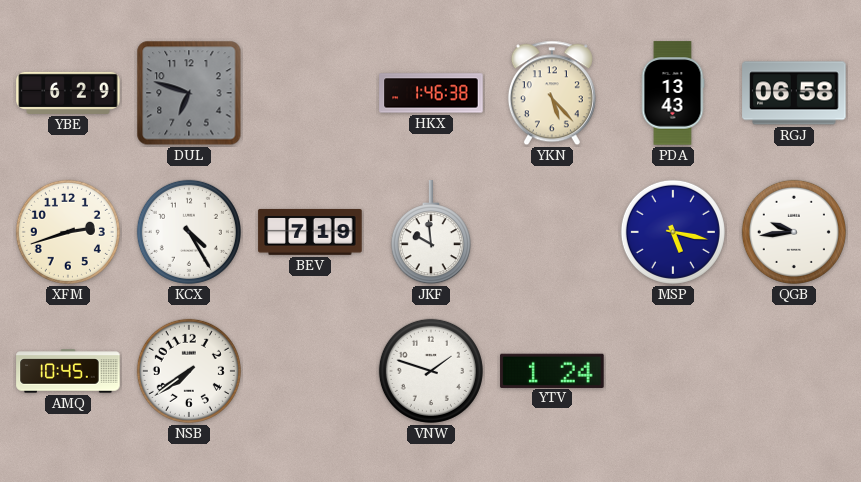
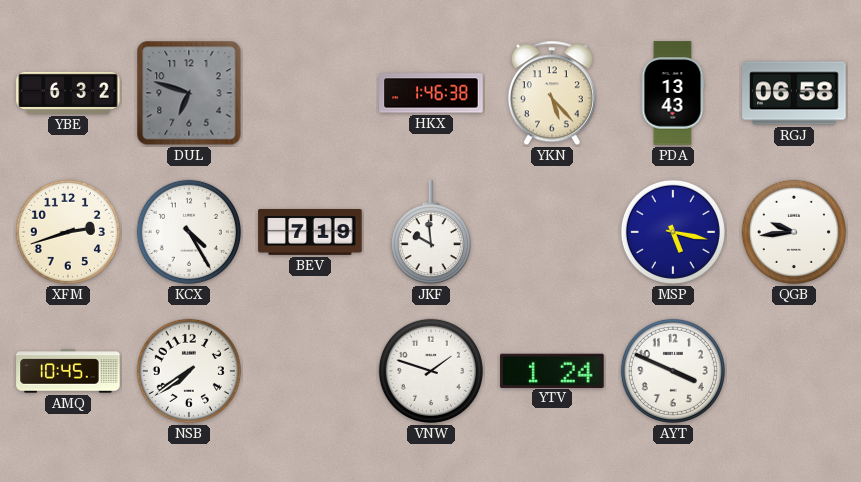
YBE: 6:29 -> 6:32 (68, 93)
AYT: none -> 3:49 (673, 371)
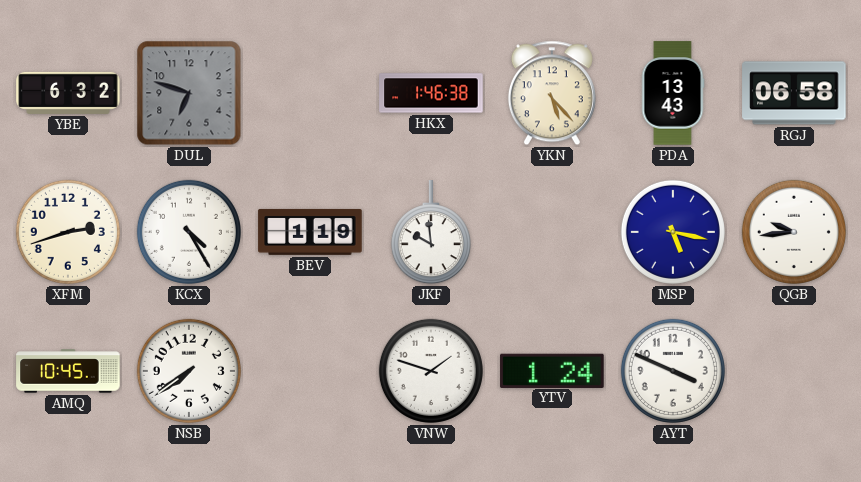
BEV: 7:19 -> 1:19 (310, 232)
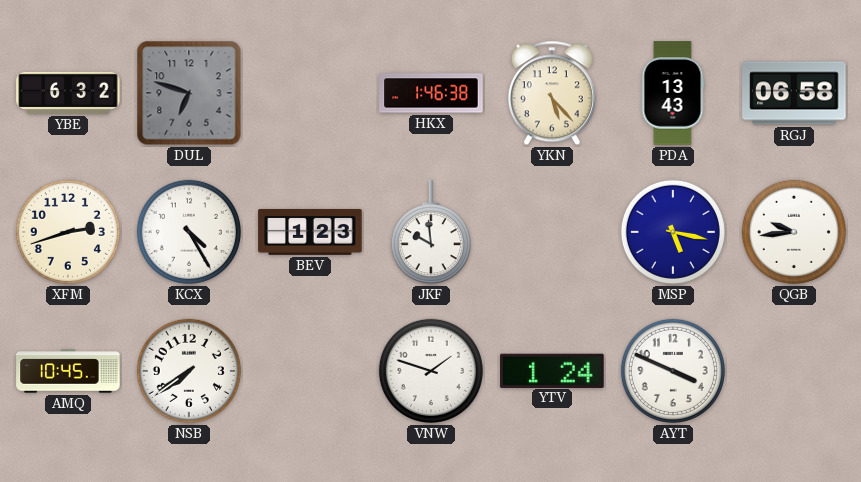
BEV: 1:19 -> 1:23 (310, 232)
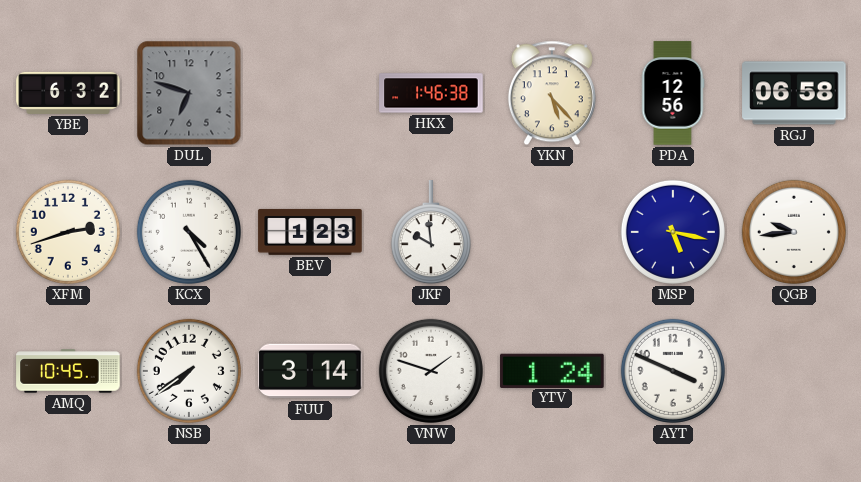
PDA: 13:43 -> 12:56 (673, 93)
FUU: none -> 3:14 (310, 371)
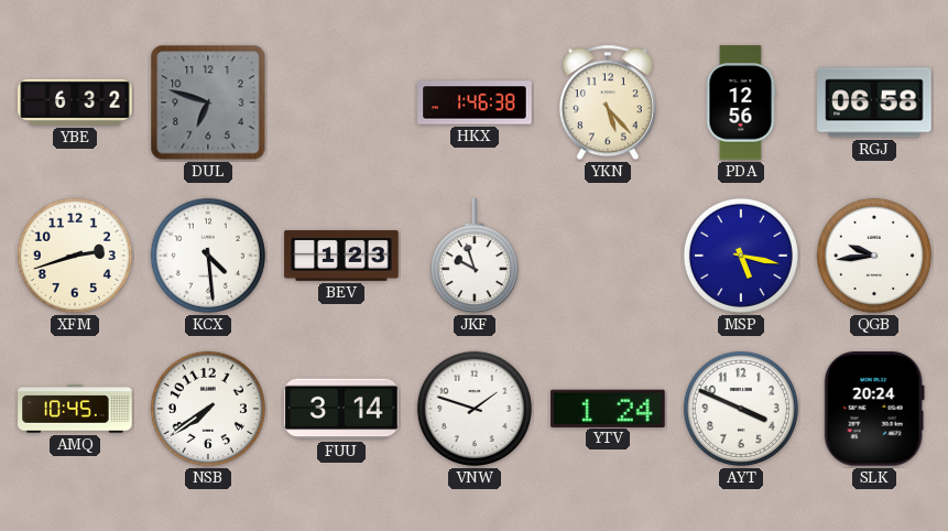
KCX: 4:25 -> 4:29 (208, 256)
JKF: 9:59 -> 9:57 (475, 257)
SLK: none -> 20:24 (874, 409)
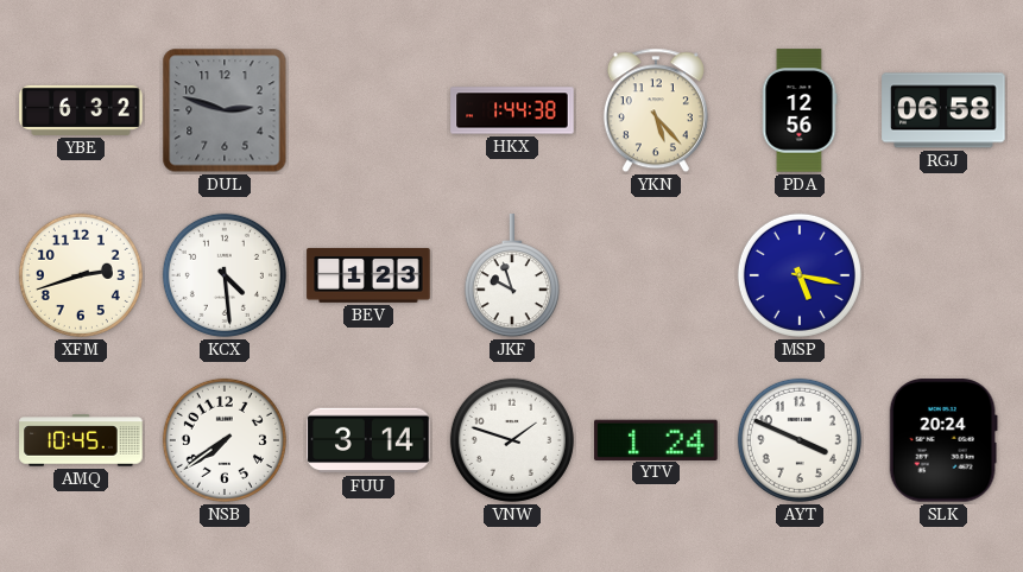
DUL: 6:48 -> 2:48 (225, 110)
HKX: 1:46 -> 1:44 (512, 110)
QGB: 9:44 -> none (874, 256)
